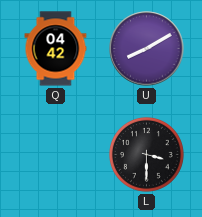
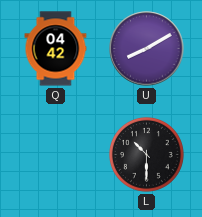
L: 3:30 -> 10:30 (147, 154)
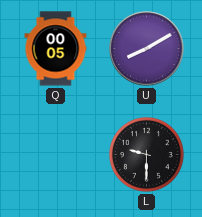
Q: 04:42 -> 00:05 (56, 49)
L: 10:30 -> 9:30 (147, 154)
